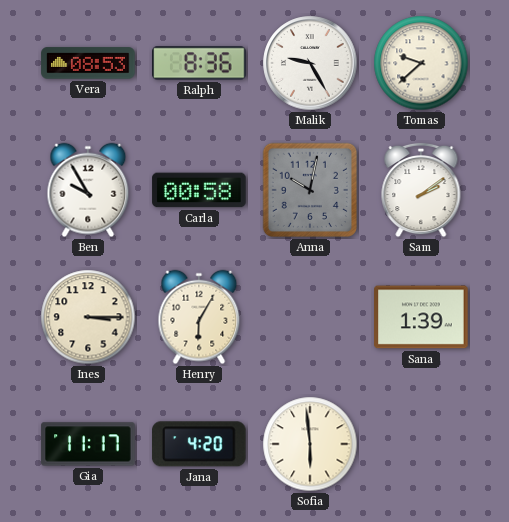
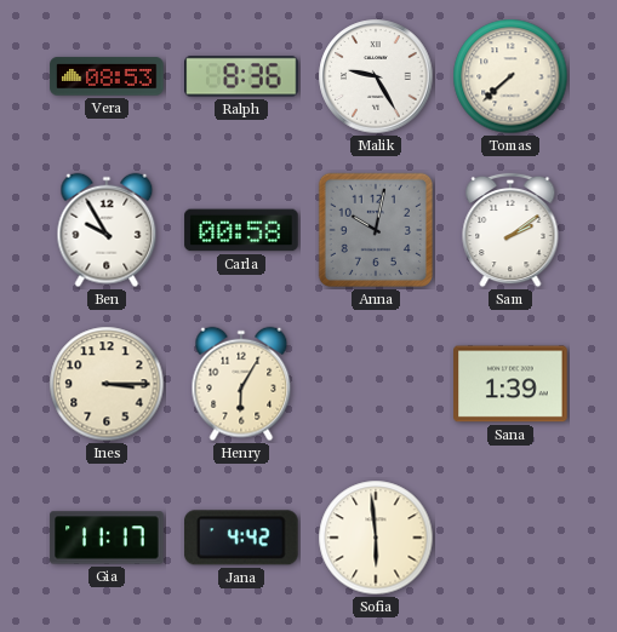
Tomas: 9:38 -> 7:38 (510, 76)
Jana: 4:20 -> 4:42 (242, 538)
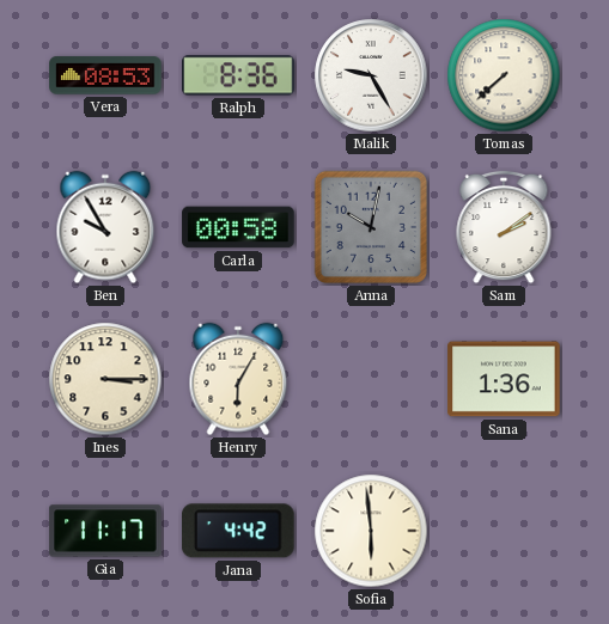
Sana: 1:39 -> 1:36 (504, 379)
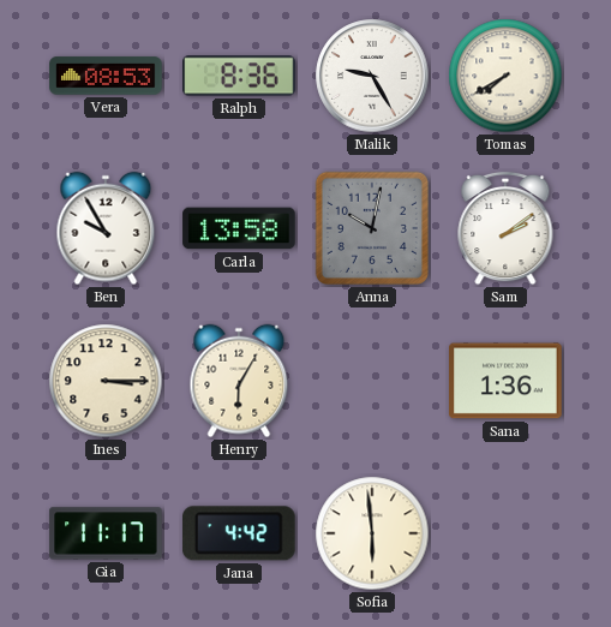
Tomas: 7:38 -> 7:40 (505, 76)
Carla: 00:58 -> 13:58 (239, 228)
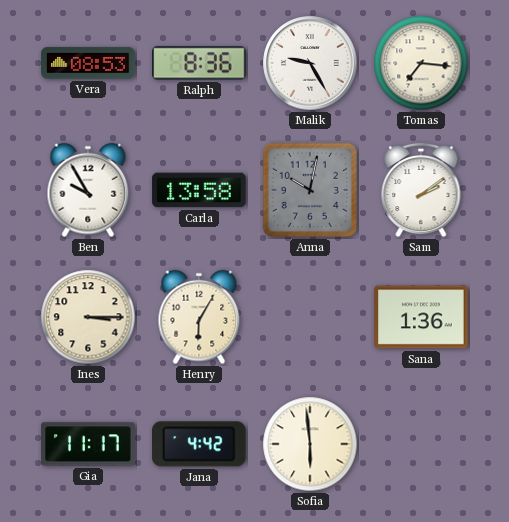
Tomas: 7:40 -> 7:16 (421, 63)
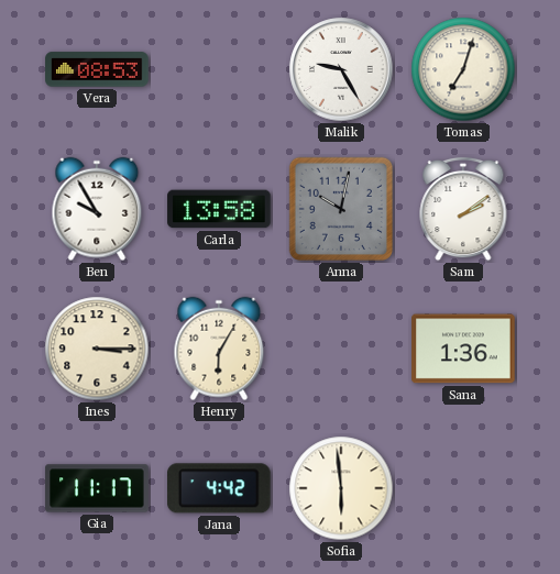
Ralph: 8:36 -> none (199, 63)
Tomas: 7:16 -> 7:03 (463, 69)
